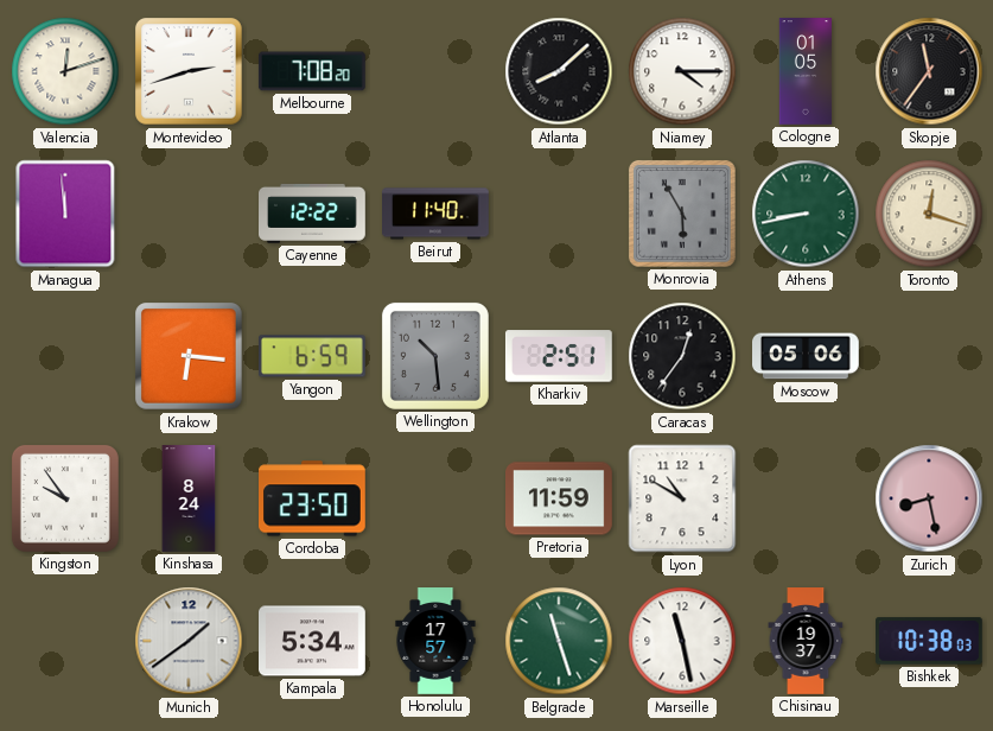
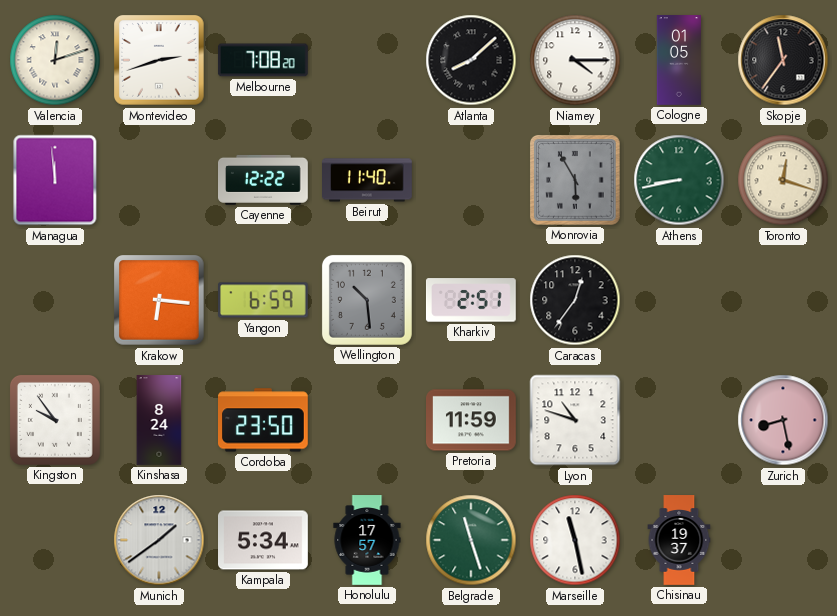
Moscow: 05:06 -> none (807, 356)
Lyon: 10:50 -> 10:48 (575, 420)
Bishkek: 10:38 -> none (930, 641)
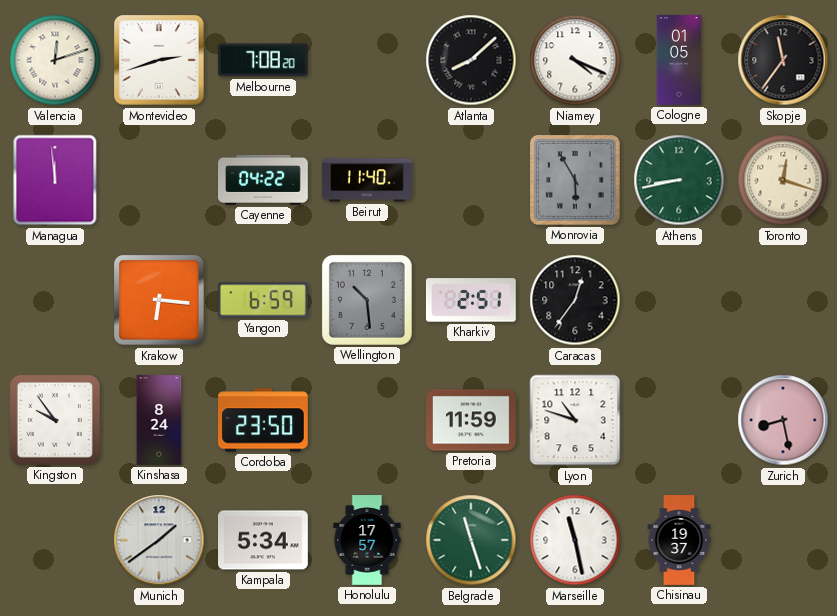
Niamey: 4:15 -> 4:19 (575, 60)
Cayenne: 12:22 -> 04:22 (264, 180)
